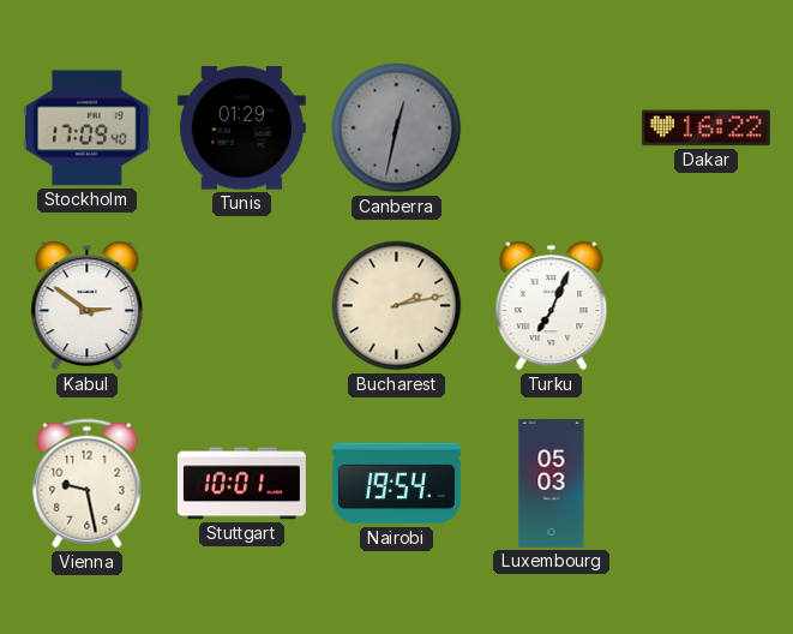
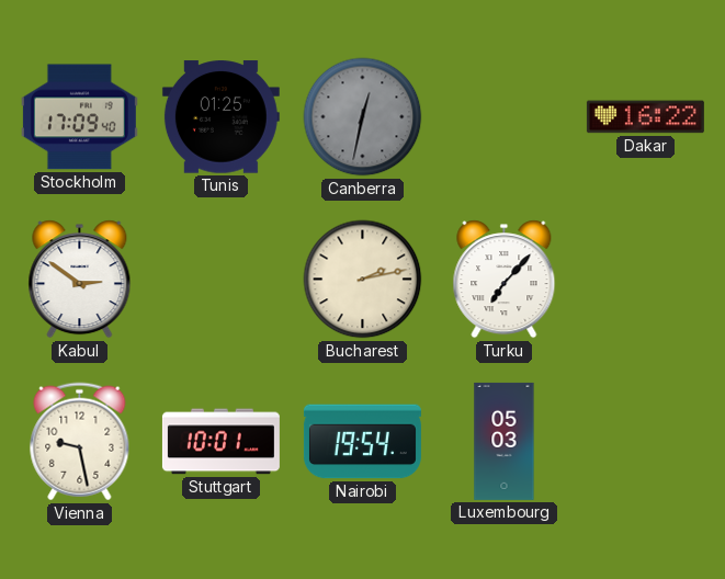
Tunis: 01:29 -> 01:25 (220, 117)
Turku: 7:04 -> 7:07 (505, 280)
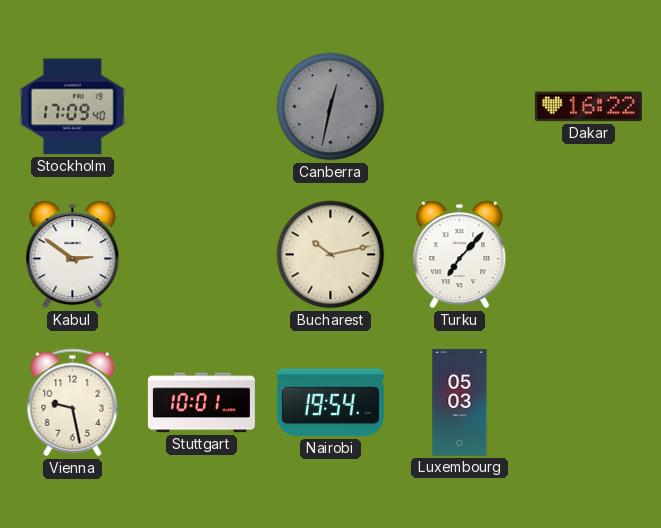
Tunis: 01:25 -> none (220, 117)
Bucharest: 2:13 -> 10:13 (331, 255)
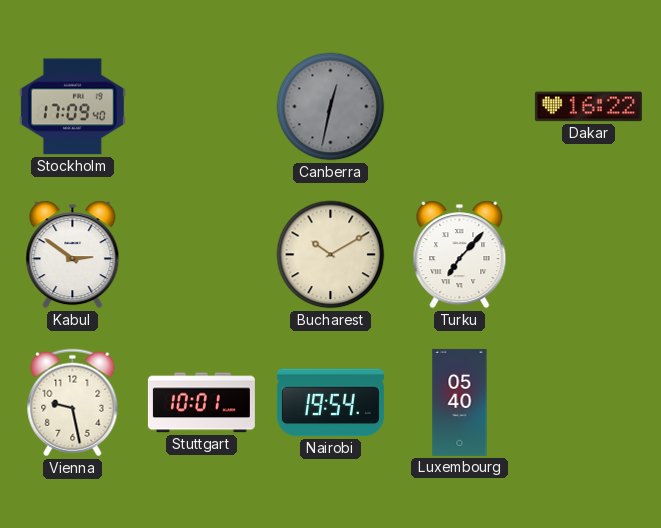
Bucharest: 10:13 -> 10:10 (331, 255)
Luxembourg: 05:03 -> 05:40 (460, 402)
